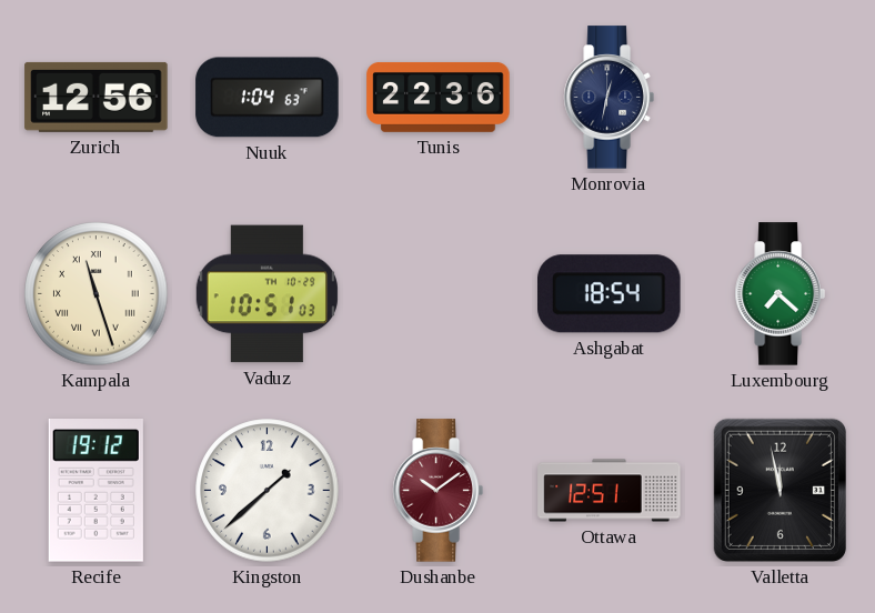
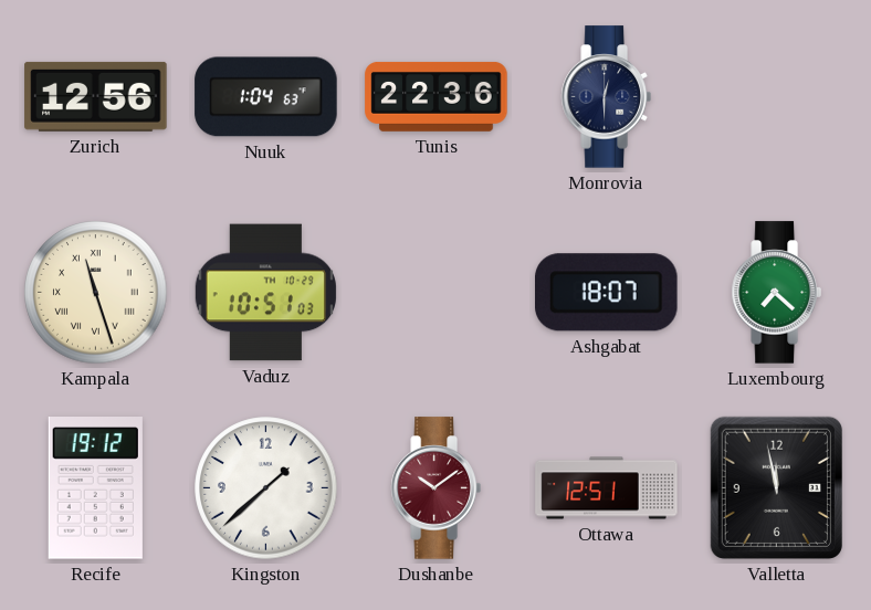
Monrovia: 12:32 -> 12:30 (606, 97)
Ashgabat: 18:54 -> 18:07 (607, 293)
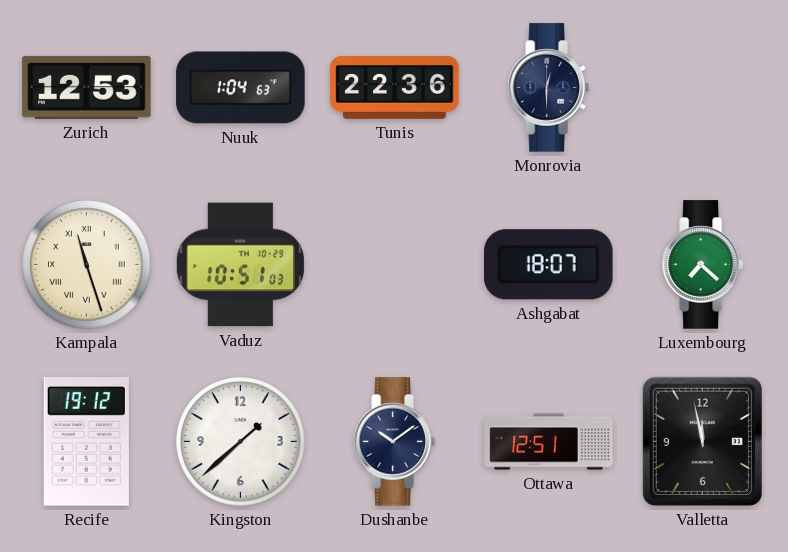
Zurich: 12:56 -> 12:53 (87, 87)
Dushanbe dial: burgundy -> navy (394, 442)
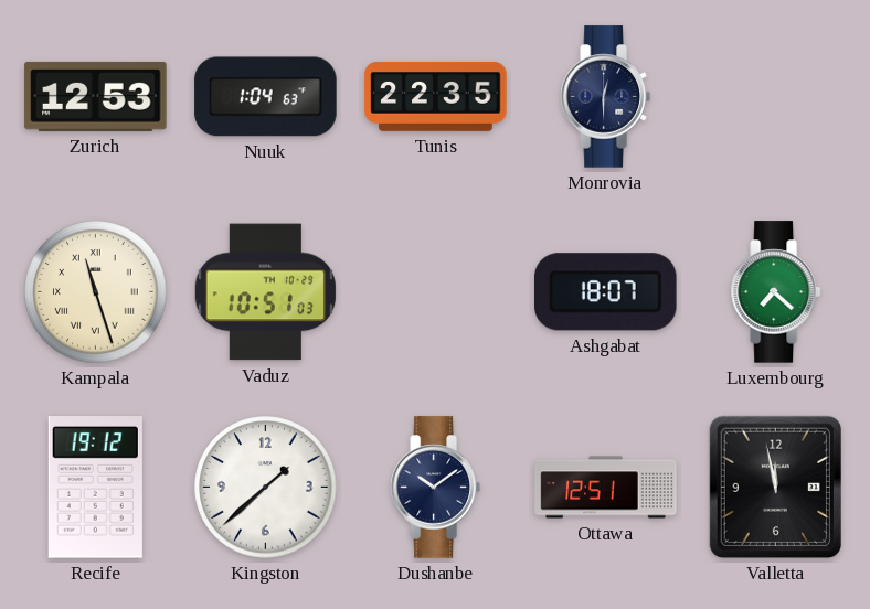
Tunis: 22:36 -> 22:35 (436, 96)
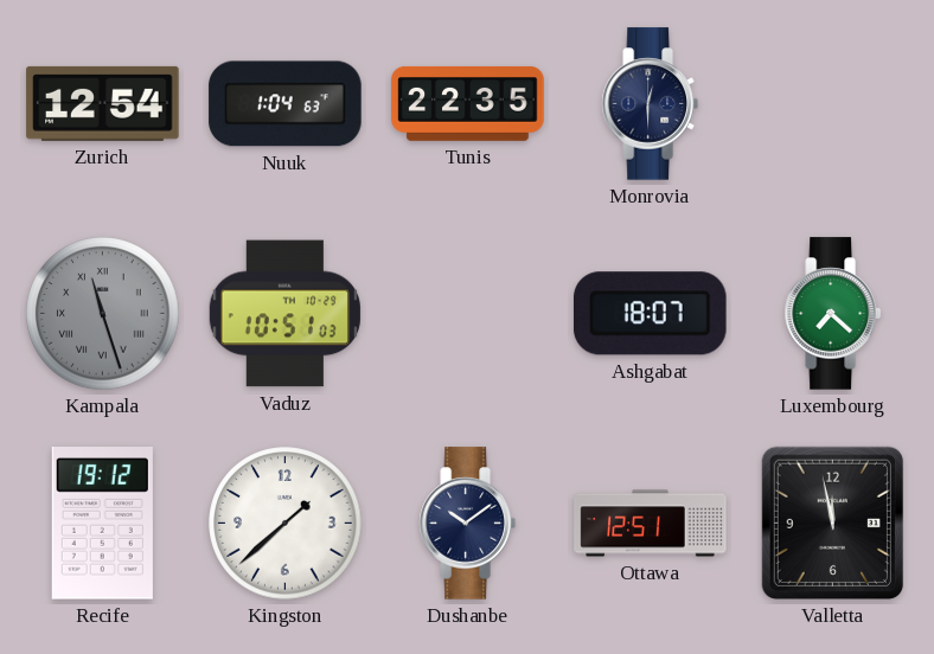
Zurich: 12:53 -> 12:54 (103, 103)
Kampala dial: cream -> grey (103, 314)
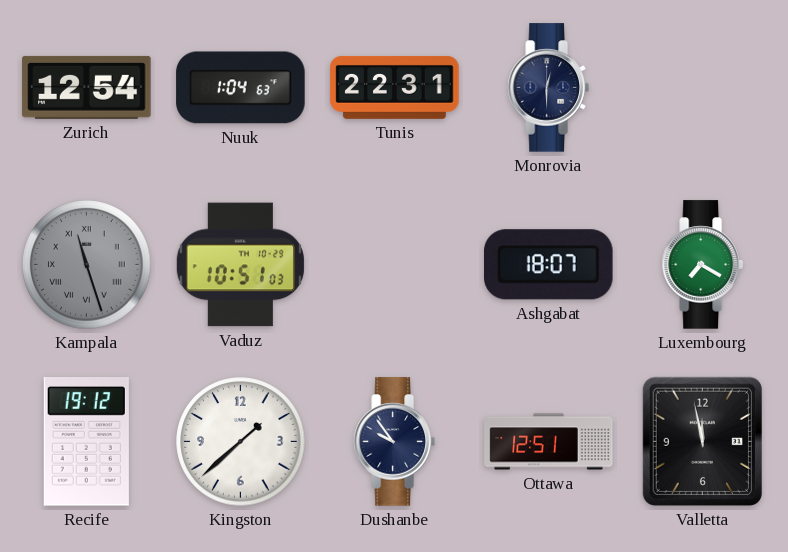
Tunis: 22:35 -> 22:31 (395, 87)
Luxembourg: 7:22 -> 7:20 (702, 265)
Dushanbe: 10:09 -> 9:54 (394, 442)
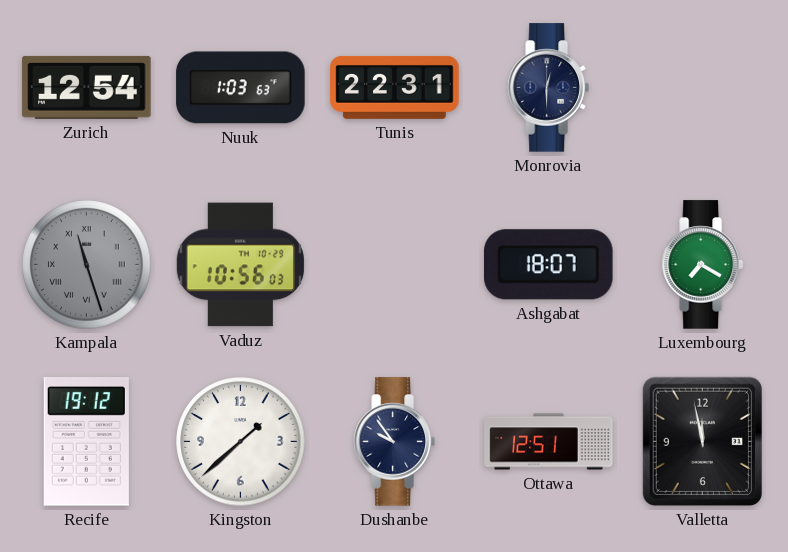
Nuuk: 1:04 -> 1:03 (241, 88)
Vaduz: 10:51 -> 10:56 (240, 265)
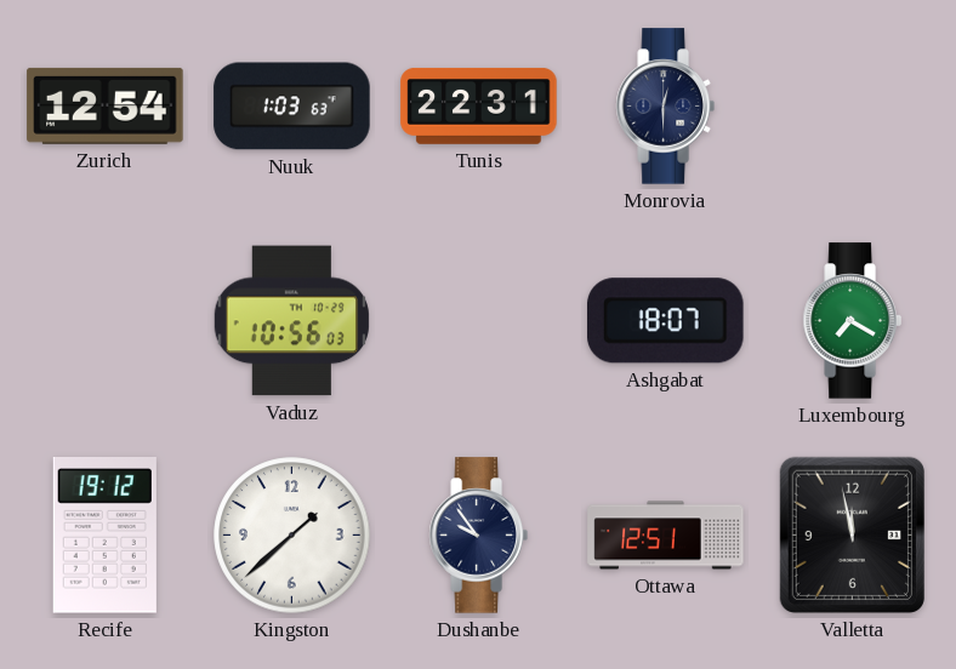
Kampala: 11:27 -> none (87, 265)
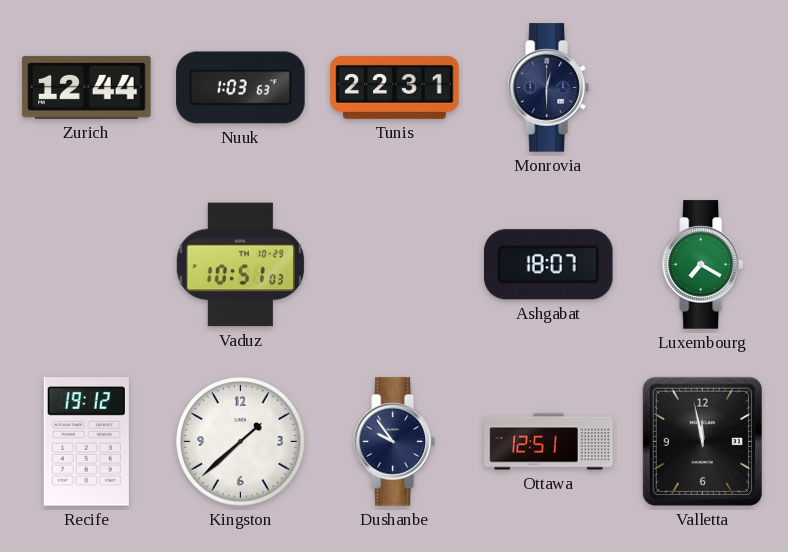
Zurich: 12:54 -> 12:44 (87, 87)
Vaduz: 10:56 -> 10:51 (240, 265)
